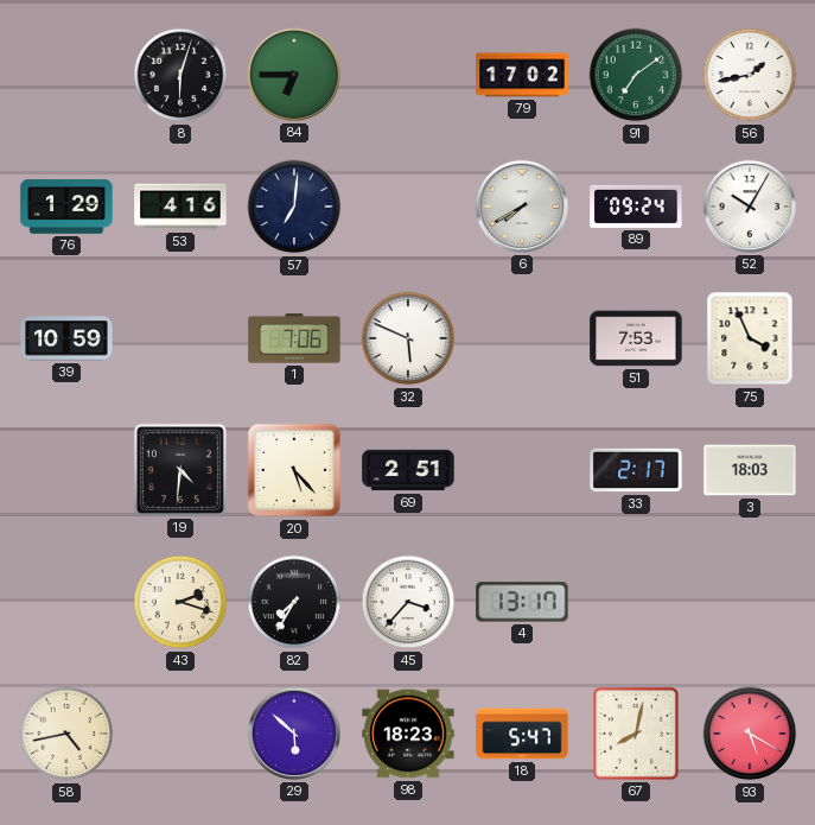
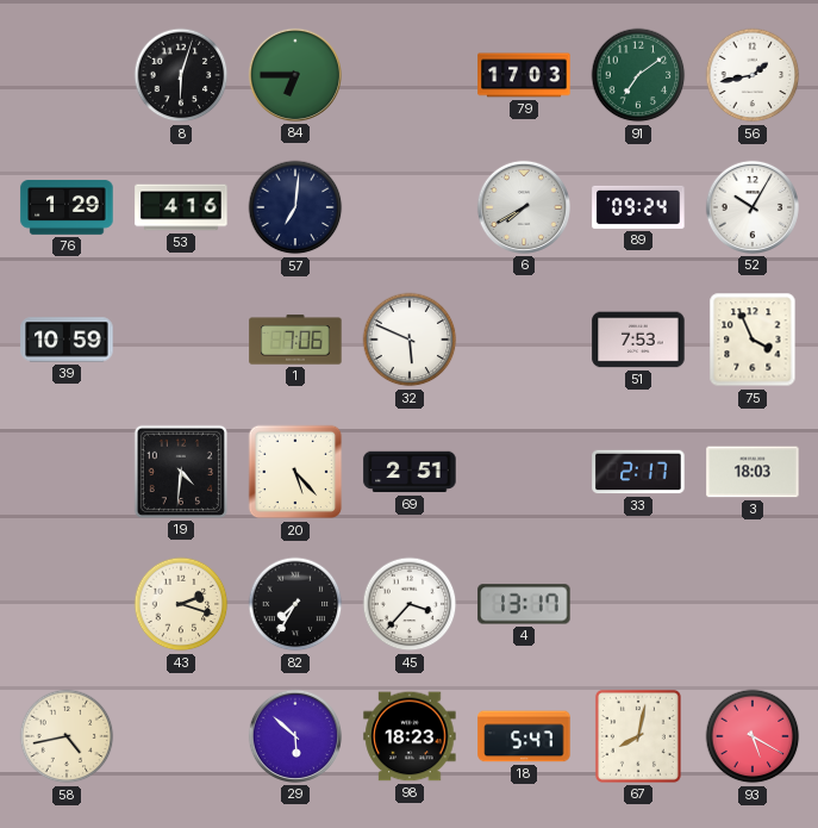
79: 17:02 -> 17:03 (524, 75)
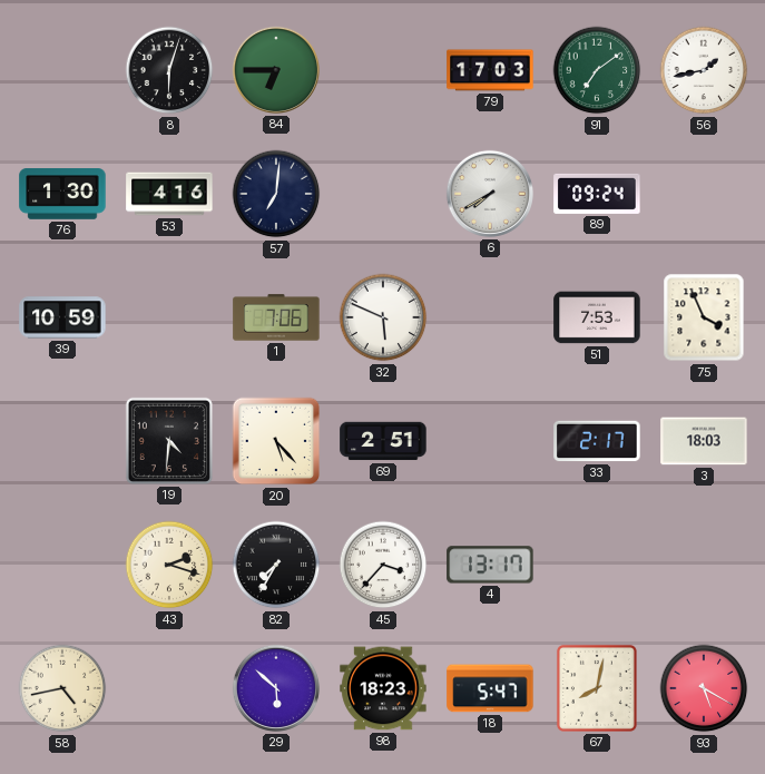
76: 1:29 -> 1:30 (62, 194)
52: 10:05 -> none (753, 207)
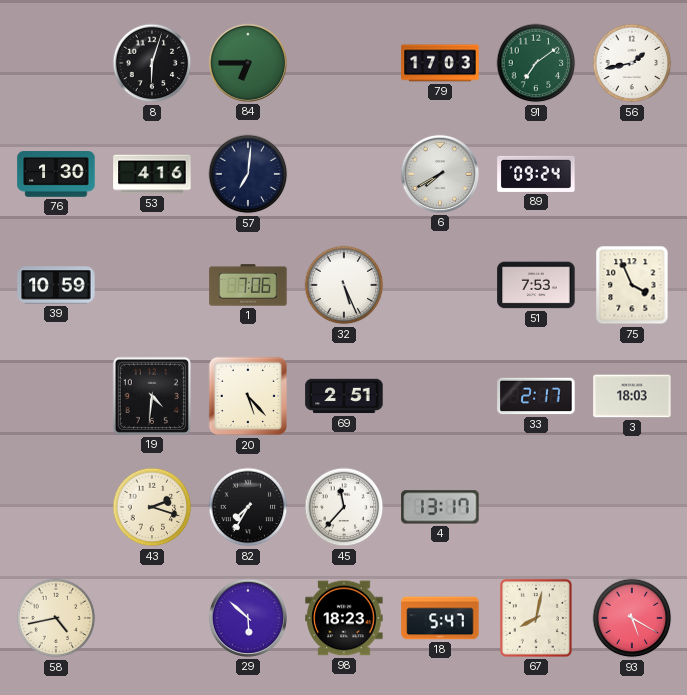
32: 5:49 -> 5:26 (344, 285)
45: 3:37 -> 11:37 (344, 507)
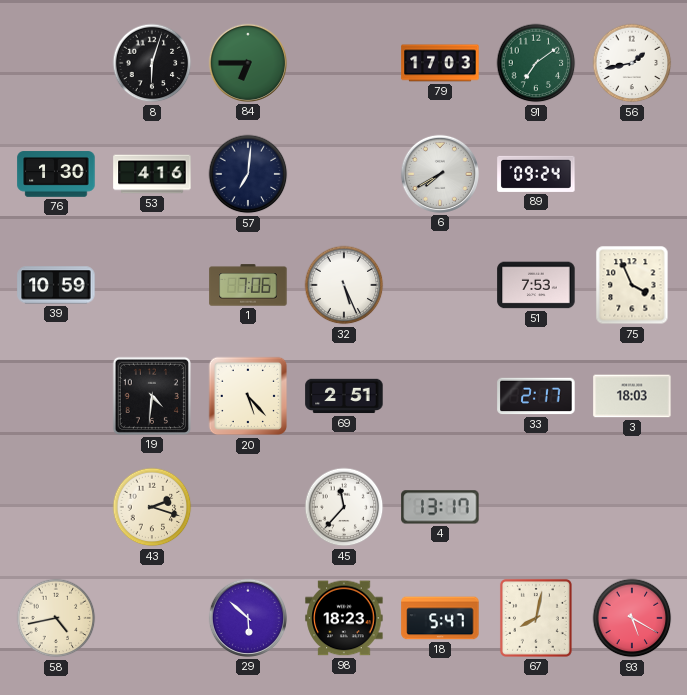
82: 7:35 -> none (248, 507)
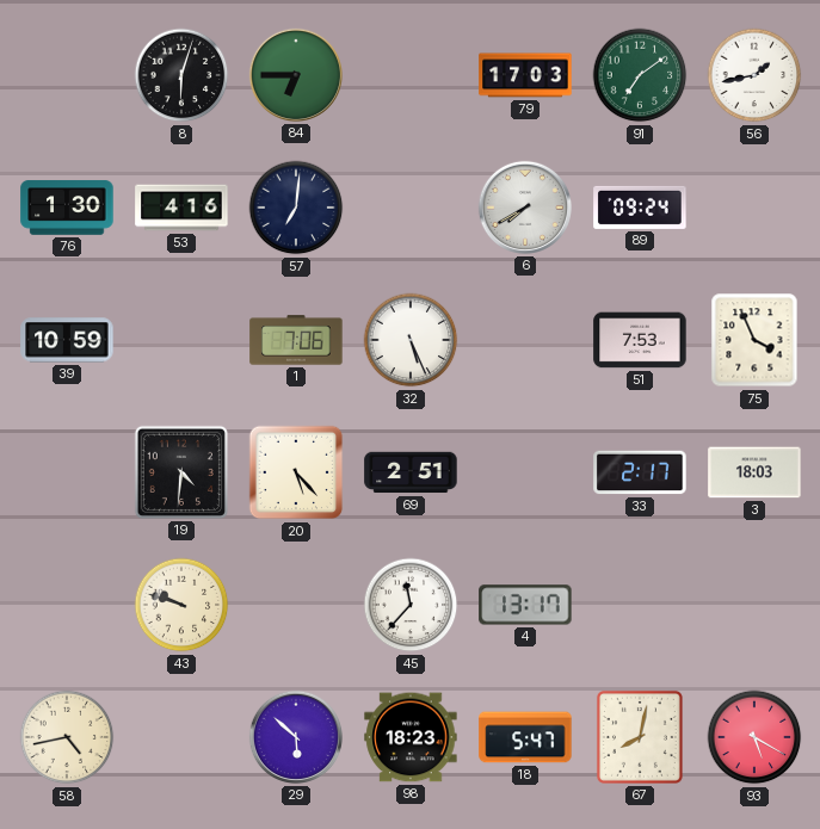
43: 2:18 -> 9:48 (181, 605)
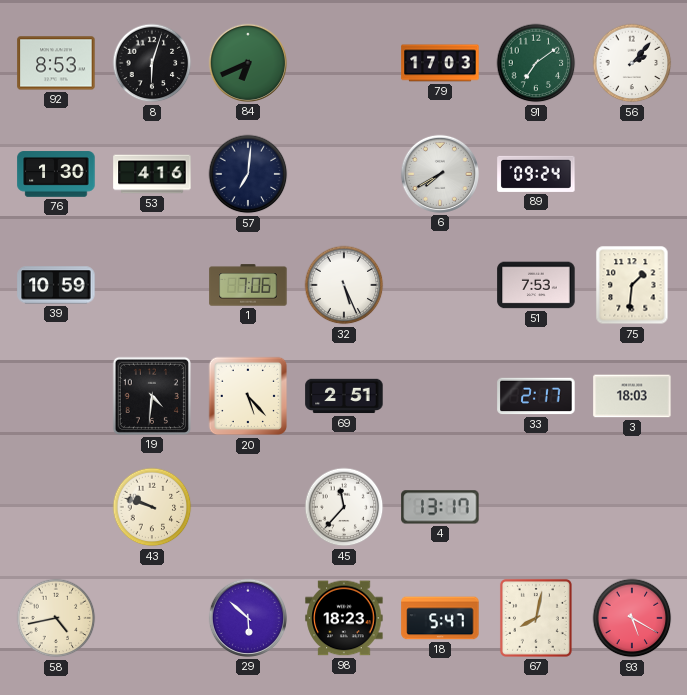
92: none -> 8:53 (56, 63)
84: 6:45 -> 6:41 (248, 63)
56: 1:43 -> 2:07 (632, 63)
75: 3:56 -> 1:31 (632, 285)
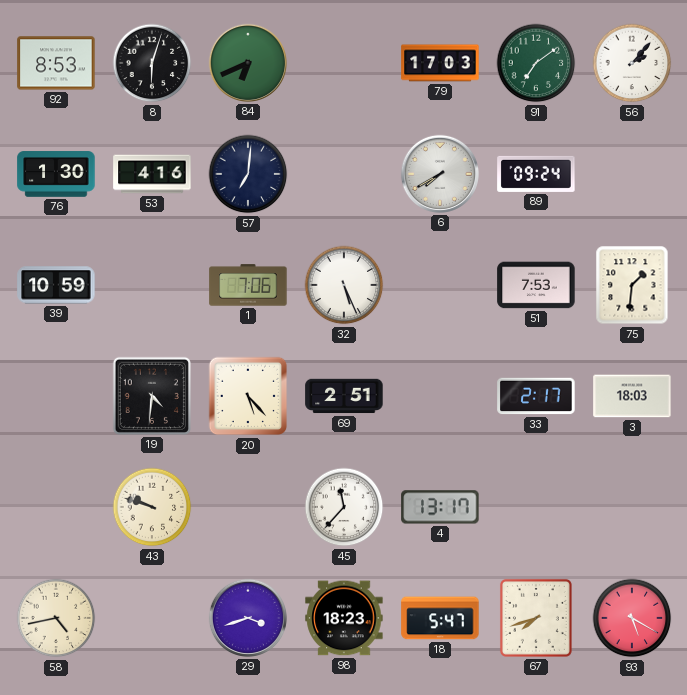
29: 5:52 -> 3:42 (248, 618)
67: 8:02 -> 7:42 (536, 618)
